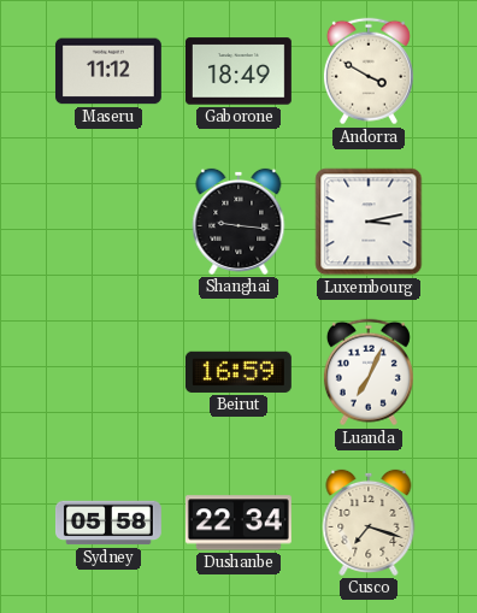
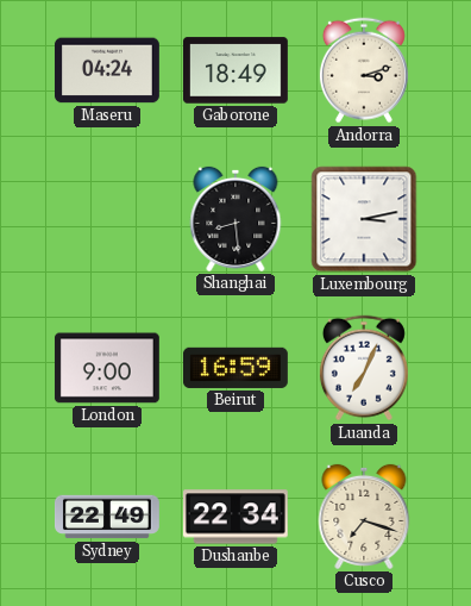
Maseru: 11:12 -> 04:24 (107, 70)
Andorra: 3:50 -> 3:12 (364, 70)
Shanghai: 9:16 -> 8:29 (235, 219)
London: none -> 9:00 (107, 368)
Sydney: 05:58 -> 22:49 (108, 517)
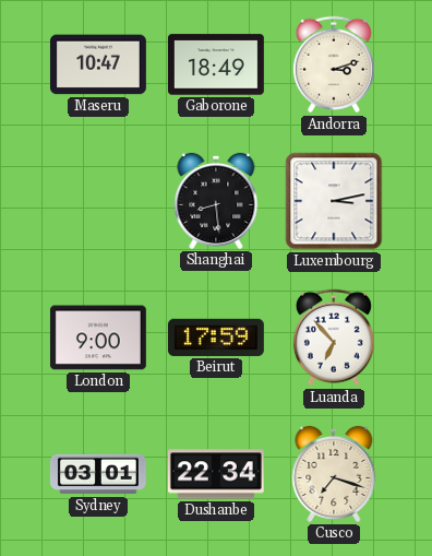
Maseru: 04:24 -> 10:47 (98, 64)
Beirut: 16:59 -> 17:59 (216, 338)
Luanda: 7:04 -> 6:53 (334, 338)
Sydney: 22:49 -> 03:01 (99, 474)
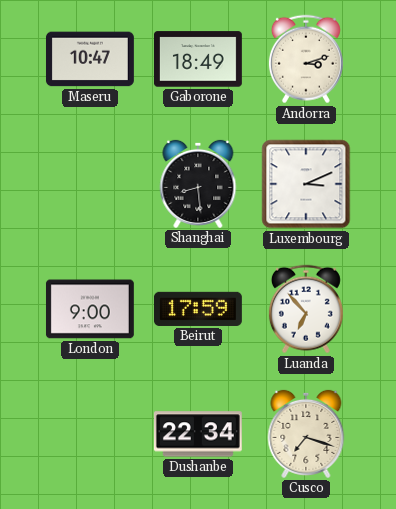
Luxembourg: 3:13 -> 3:11 (306, 184)
Sydney: 03:01 -> none (99, 474)
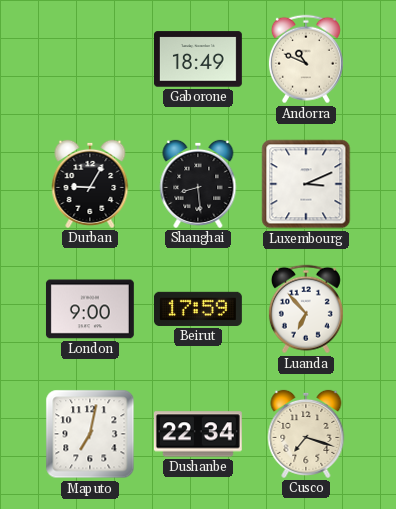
Maseru: 10:47 -> none (90, 59)
Andorra: 3:12 -> 10:49 (306, 59)
Durban: none -> 9:05 (90, 184)
Maputo: none -> 7:02 (90, 434)
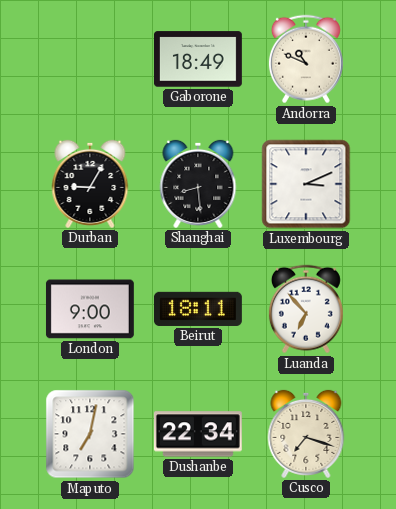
Beirut: 17:59 -> 18:11 (198, 309)
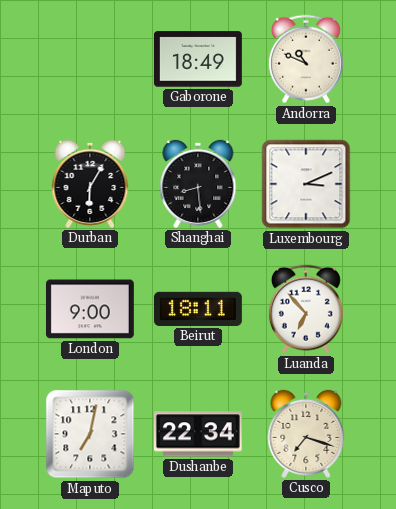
Durban: 9:05 -> 6:05 (90, 184)
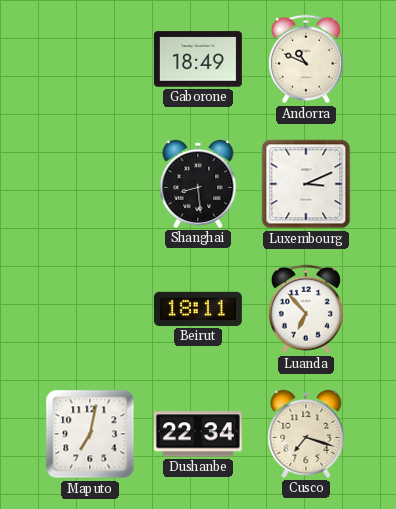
Durban: 6:05 -> none (90, 184)
London: 9:00 -> none (90, 309)
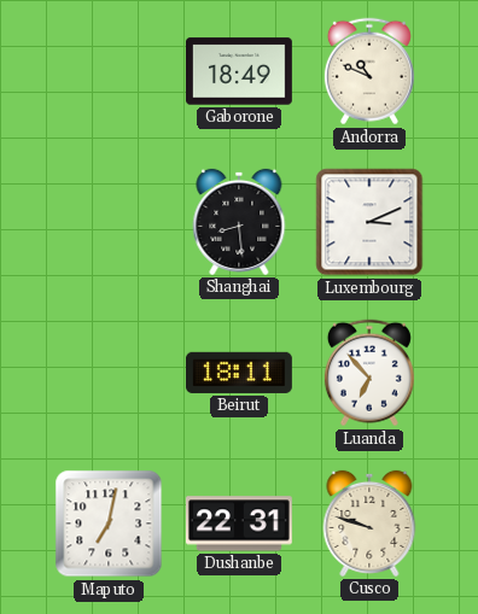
Dushanbe: 22:34 -> 22:31 (239, 524)
Cusco: 7:18 -> 9:48 (369, 524)
